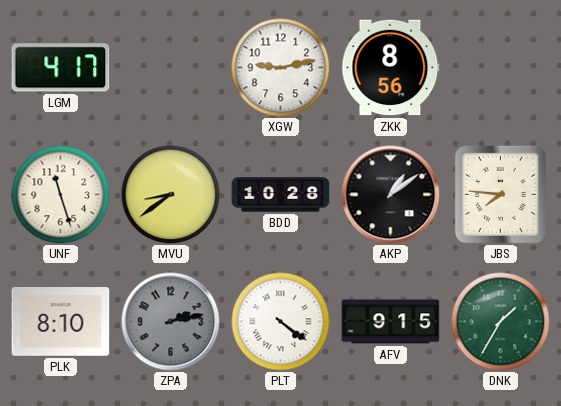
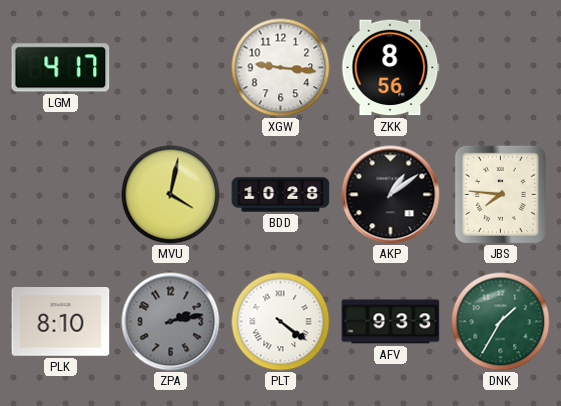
XGW: 9:13 -> 9:16 (281, 68)
UNF: 11:27 -> none (61, 195)
MVU: 8:39 -> 4:02 (171, 195)
AFV: 9:15 -> 9:33 (391, 322)
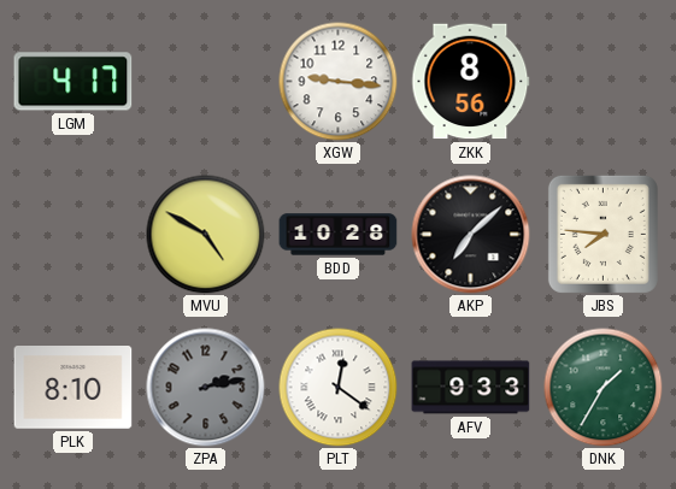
MVU: 4:02 -> 4:50 (206, 235)
AKP: 1:09 -> 7:08 (471, 235)
PLT: 4:21 -> 12:21 (339, 388)
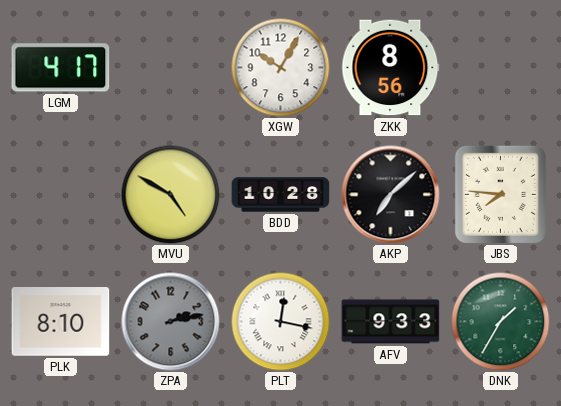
XGW: 9:16 -> 10:05 (281, 68)
PLT: 12:21 -> 12:17 (281, 322)
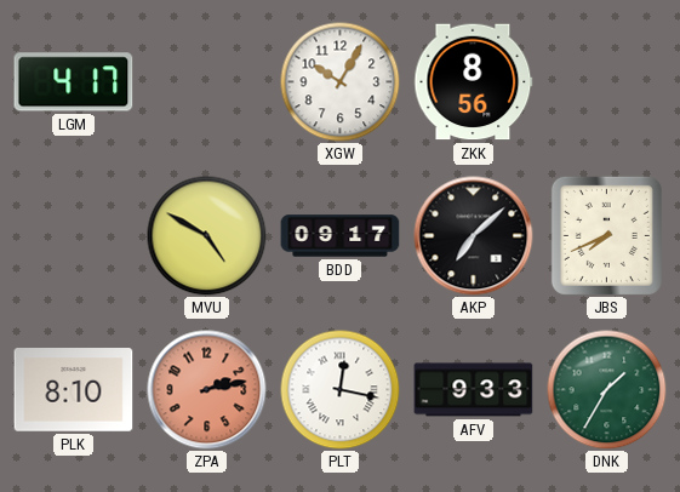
BDD: 10:28 -> 09:17 (341, 236)
JBS: 7:46 -> 7:41 (606, 235)
ZPA dial: grey -> salmon (207, 390)
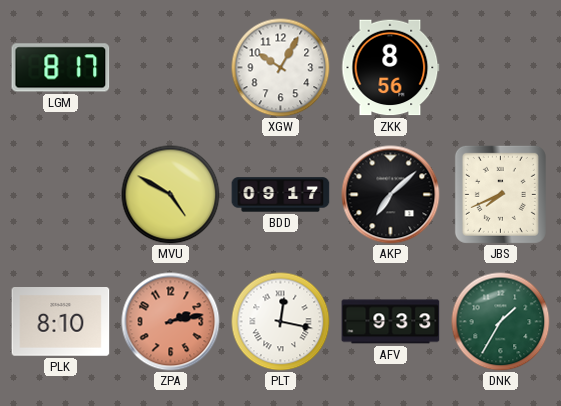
LGM: 4:17 -> 8:17 (61, 68)
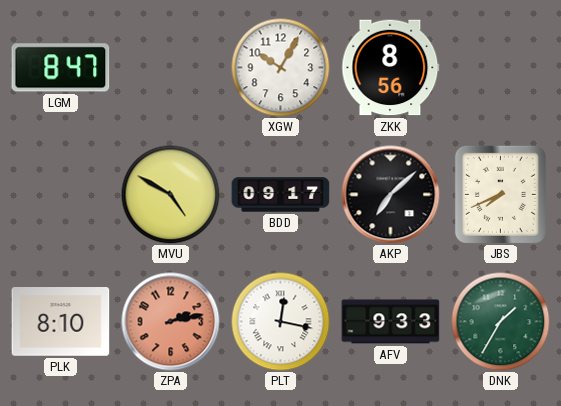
LGM: 8:17 -> 8:47 (61, 68)
